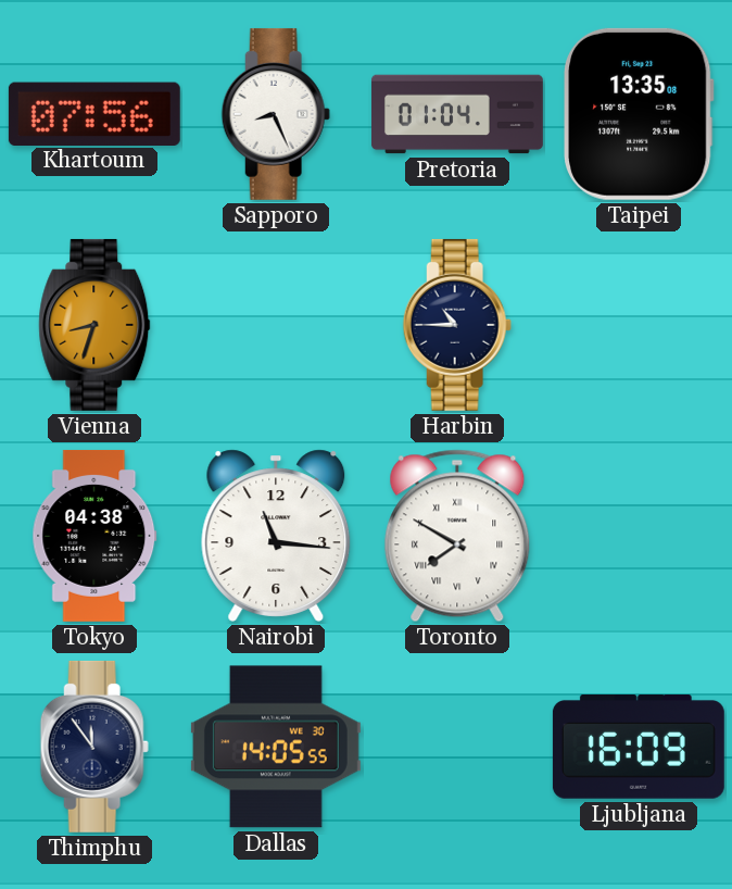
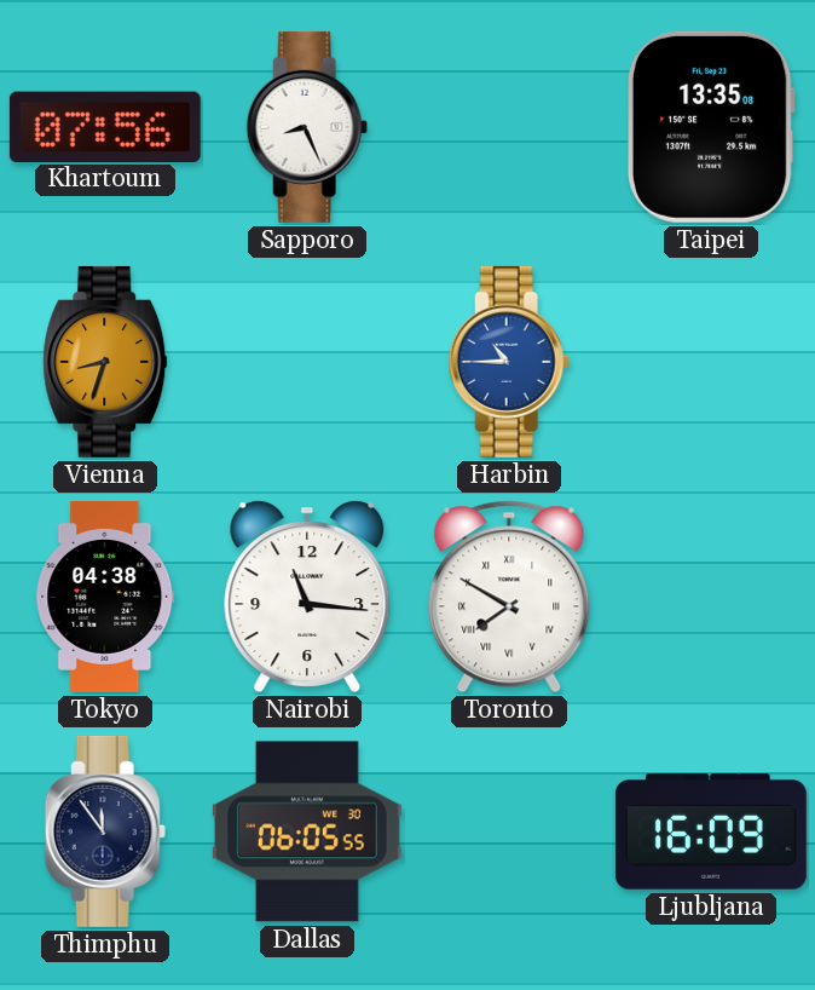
Pretoria: 01:04 -> none (457, 114)
Harbin dial: navy -> blue (509, 362)
Dallas: 14:05 -> 06:05 (307, 831)
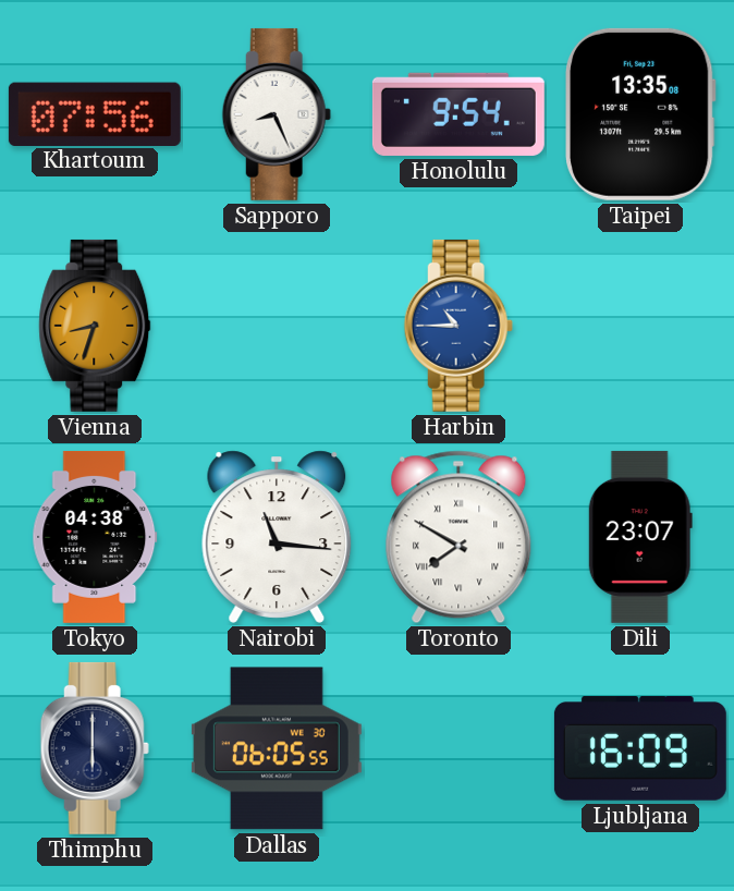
Honolulu: none -> 9:54 (458, 114)
Dili: none -> 23:07 (640, 537)
Thimphu: 11:54 -> 6:00 (95, 748)
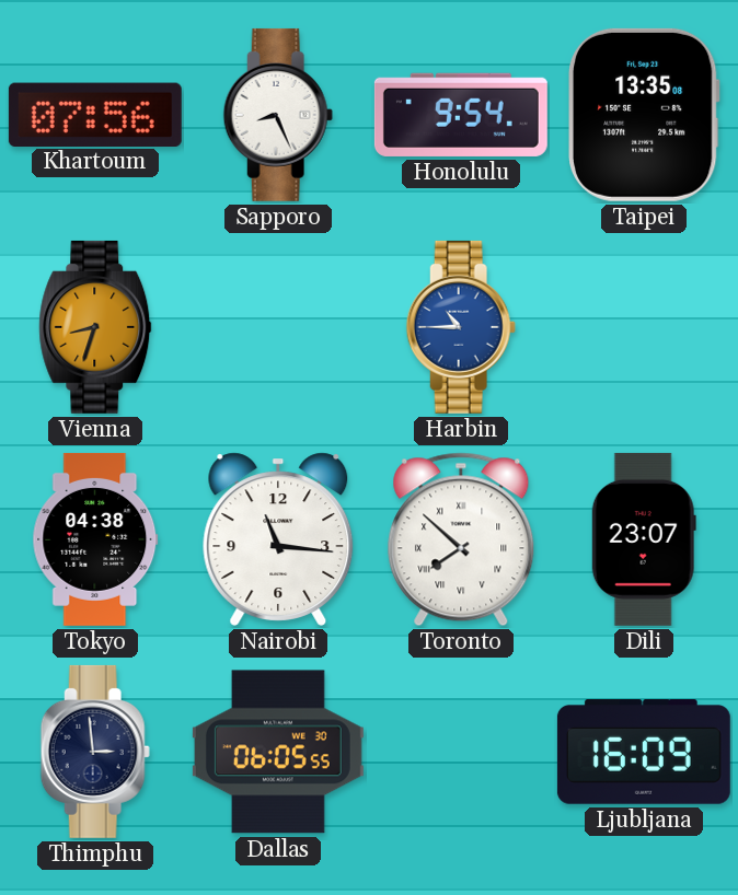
Toronto: 7:50 -> 7:52 (461, 539)
Thimphu: 6:00 -> 2:59 (95, 752)
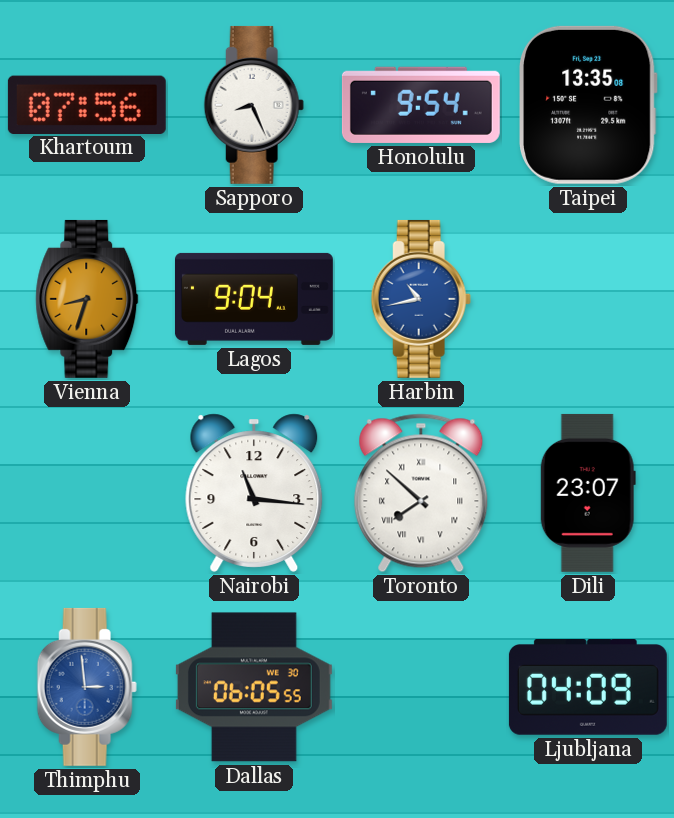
Lagos: none -> 9:04 (254, 299)
Harbin: 10:45 -> 10:43 (421, 299)
Tokyo: 04:38 -> none (95, 539)
Thimphu dial: navy -> blue (87, 687)
Ljubljana: 16:09 -> 04:09 (588, 688)
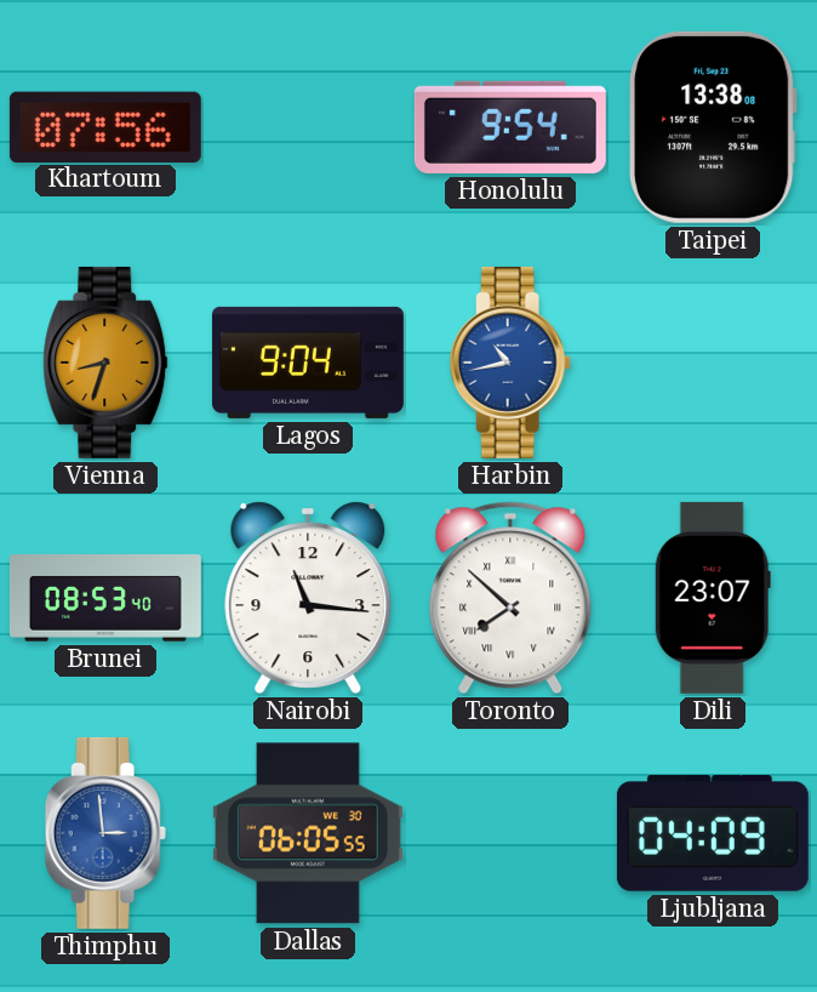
Sapporo: 8:26 -> none (254, 105)
Taipei: 13:35 -> 13:38 (714, 127)
Brunei: none -> 08:53 (105, 598)
